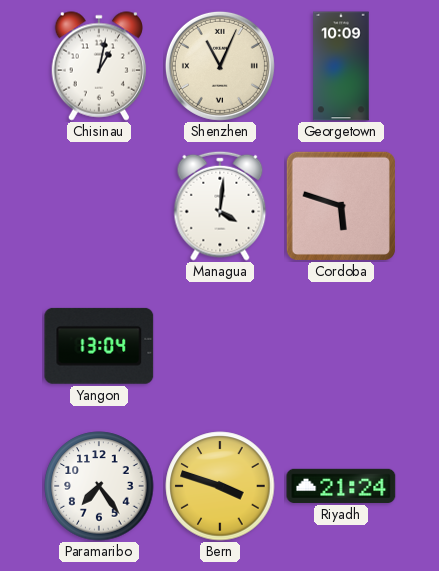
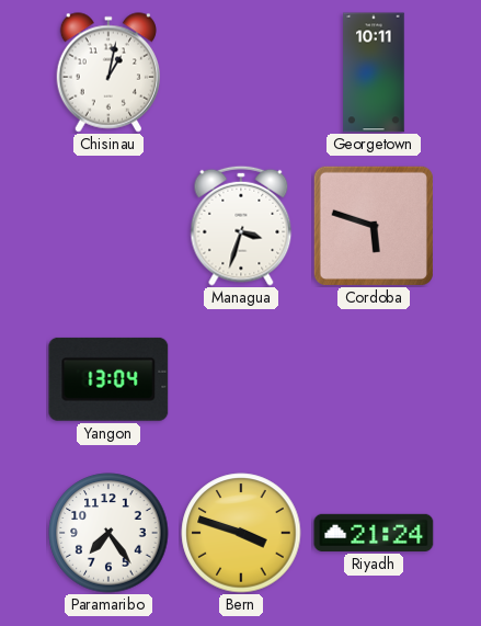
Shenzhen: 11:04 -> none (220, 66)
Georgetown: 10:09 -> 10:11 (374, 72)
Managua: 4:01 -> 3:33 (241, 226)
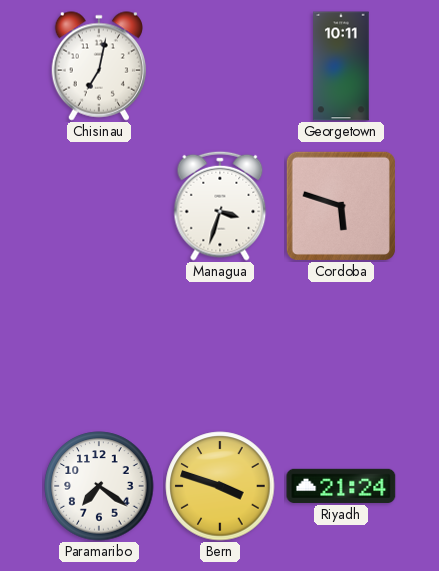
Chisinau: 1:02 -> 7:02 (98, 66)
Yangon: 13:04 -> none (108, 379)
Paramaribo: 7:24 -> 7:21 (99, 486)
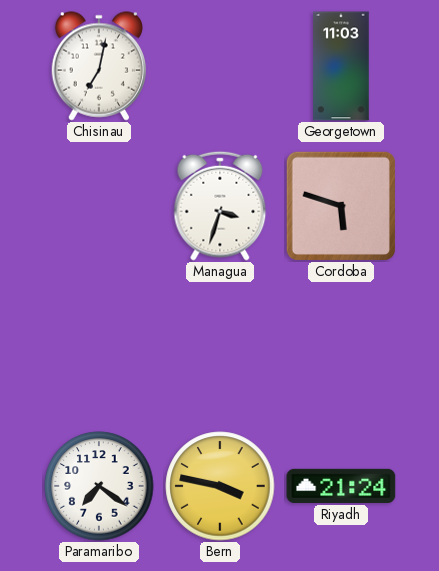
Georgetown: 10:11 -> 11:03 (341, 66)
Bern: 3:48 -> 3:47 (220, 486)
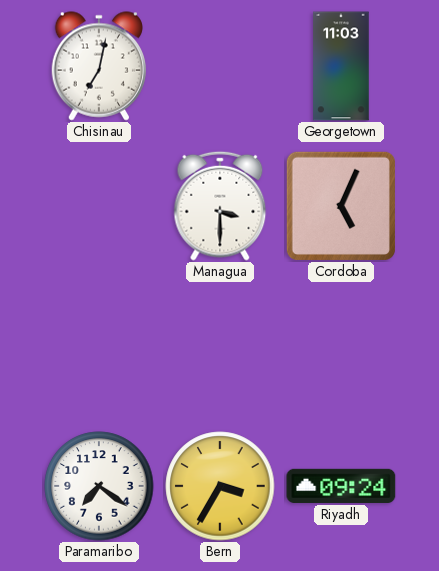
Managua: 3:33 -> 3:30 (220, 206)
Cordoba: 5:48 -> 5:04 (341, 206)
Bern: 3:47 -> 3:35 (220, 486)
Riyadh: 21:24 -> 09:24 (341, 486)
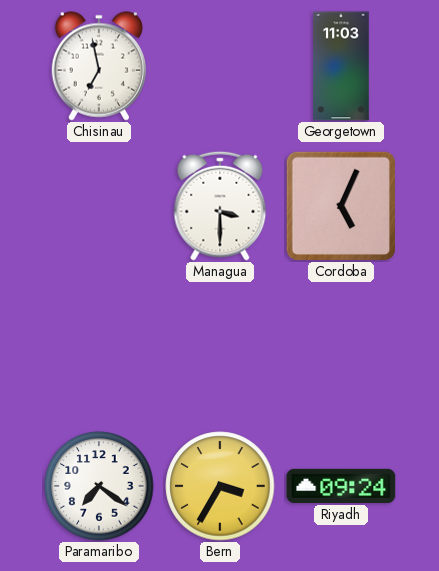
Chisinau: 7:02 -> 6:58 (98, 66)
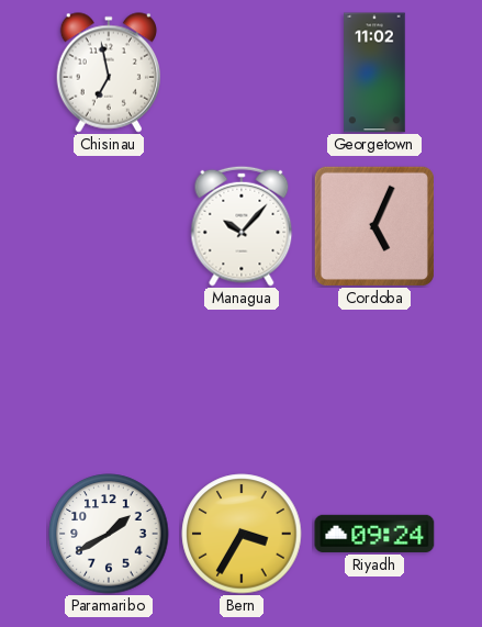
Georgetown: 11:03 -> 11:02 (374, 72)
Managua: 3:30 -> 10:07 (242, 226)
Paramaribo: 7:21 -> 1:40 (109, 534)
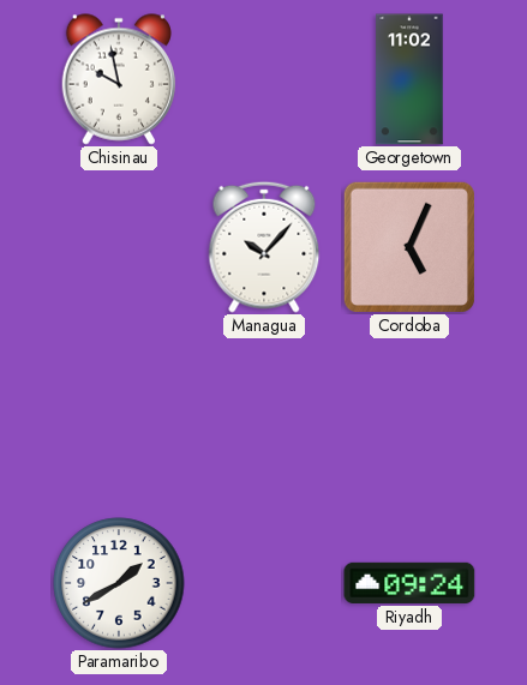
Chisinau: 6:58 -> 9:58 (118, 79)
Bern: 3:35 -> none (242, 534)
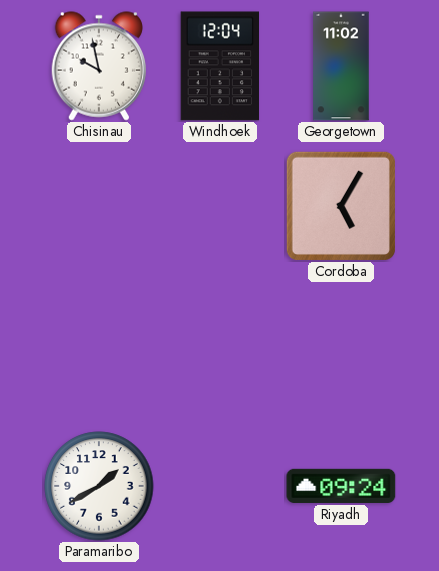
Windhoek: none -> 12:04 (220, 66)
Managua: 10:07 -> none (264, 247)
Cordoba: 5:04 -> 5:05 (341, 206)
